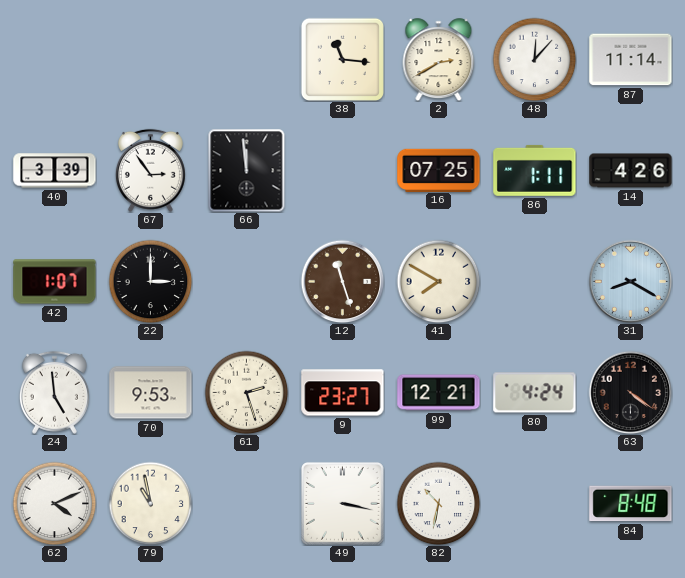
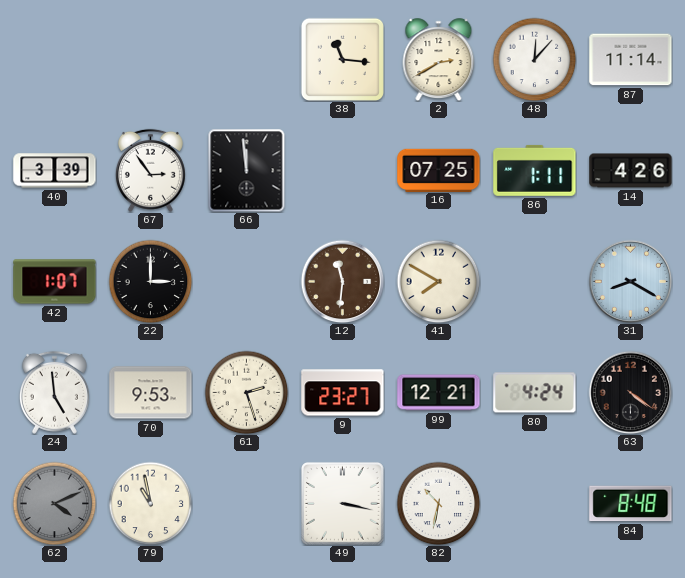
12: 11:27 -> 11:31 (342, 281)
62 dial: white -> grey (54, 503)
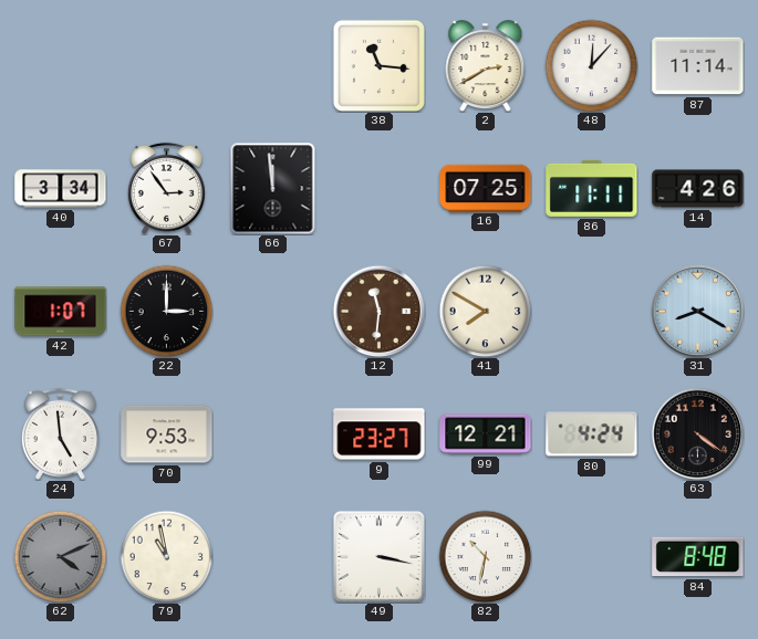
40: 3:39 -> 3:34 (61, 189)
86: 1:11 -> 11:11 (592, 188)
61: 2:27 -> none (246, 392)
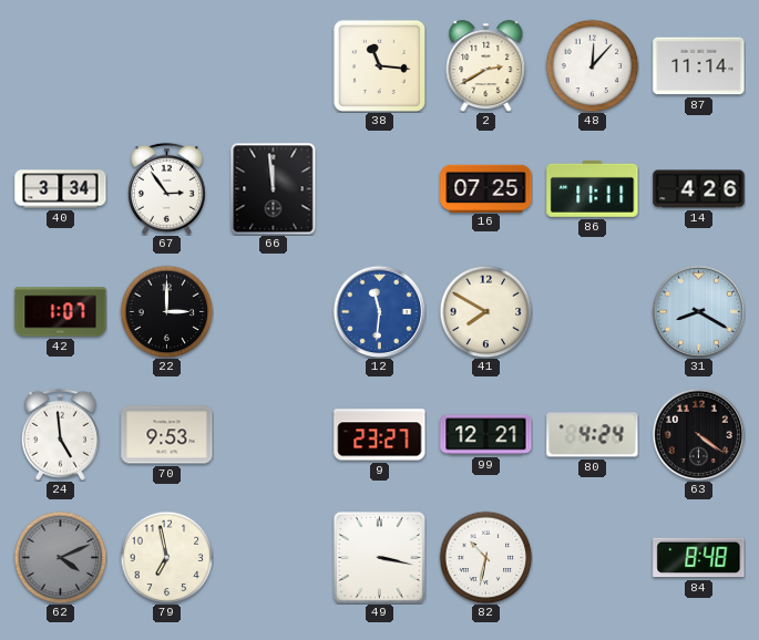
12 dial: brown -> blue (379, 311)
79: 10:58 -> 6:58 (166, 557)
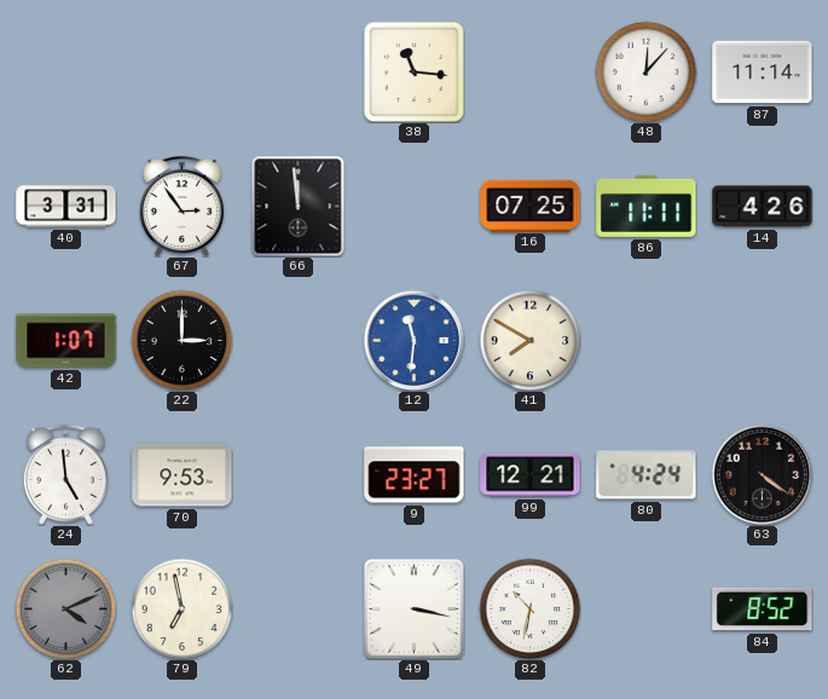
2: 2:40 -> none (486, 66)
40: 3:34 -> 3:31 (66, 207)
31: 8:20 -> none (698, 311)
84: 8:48 -> 8:52 (763, 610)
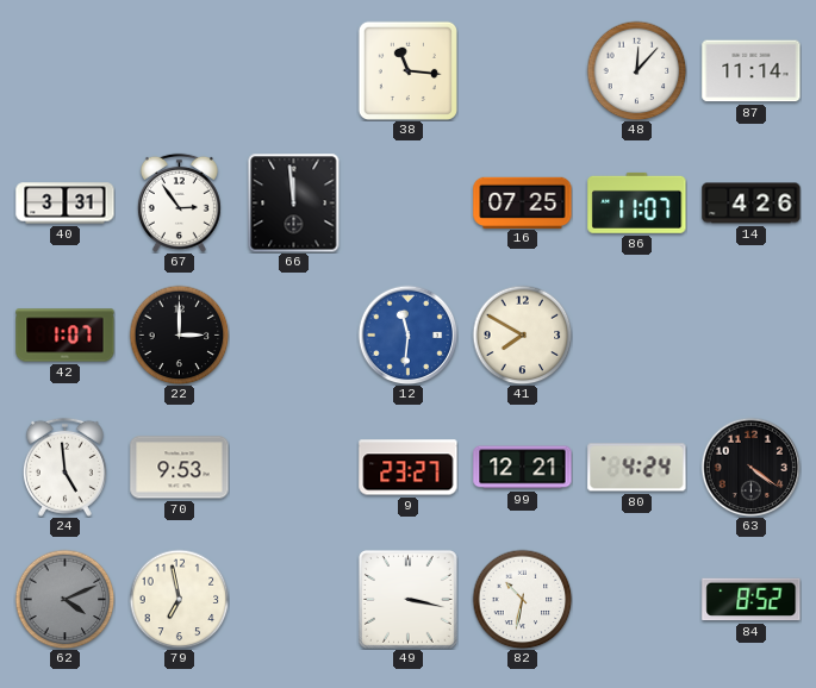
86: 11:11 -> 11:07 (637, 202)
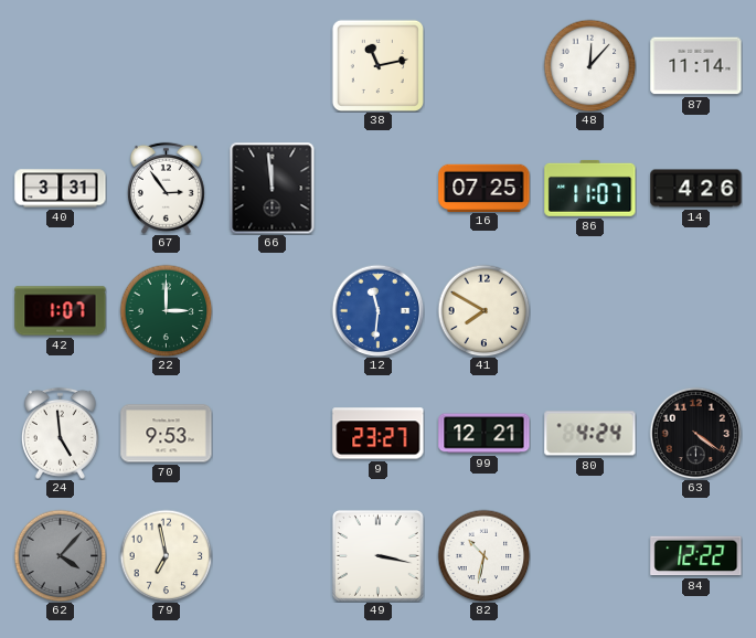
38: 11:16 -> 11:13 (377, 65)
22 dial: black -> green (166, 310)
62: 4:11 -> 4:07 (60, 555)
84: 8:52 -> 12:22 (696, 556)
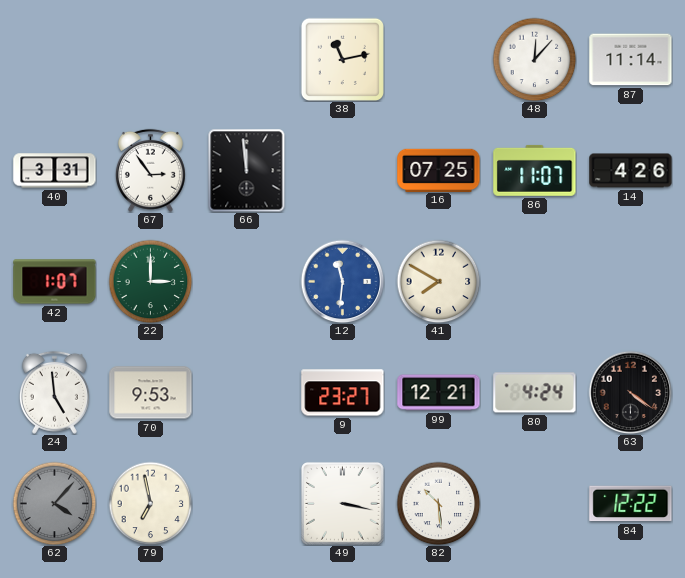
82: 10:32 -> 10:29 (438, 503)
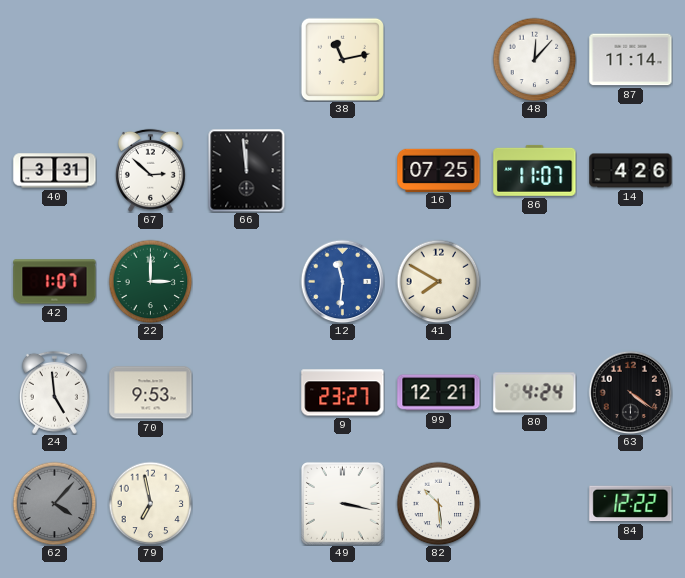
67: 2:54 -> 2:52 (150, 170)
